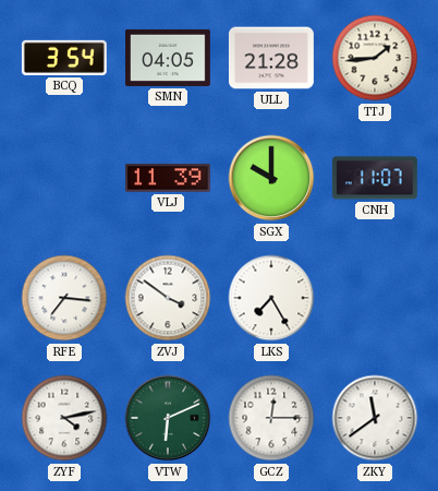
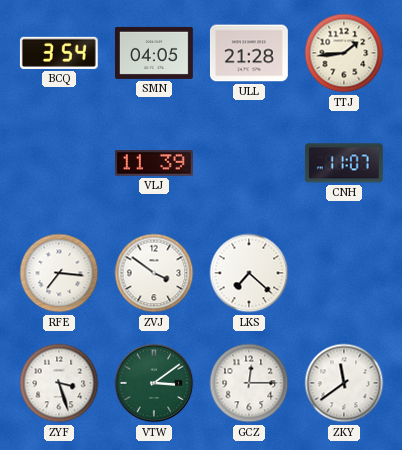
SGX: 10:00 -> none (271, 178)
LKS: 7:25 -> 7:22 (249, 273)
ZYF: 4:13 -> 3:27 (59, 383)
VTW: 6:11 -> 3:09 (154, 383)
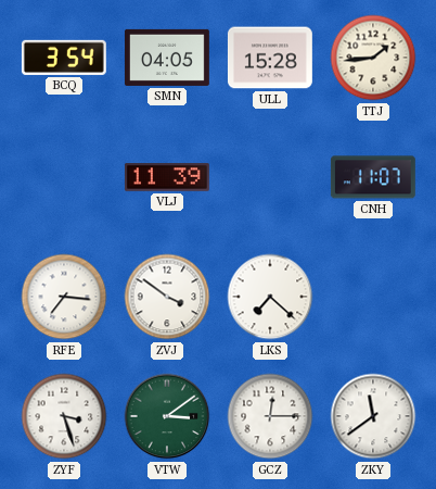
ULL: 21:28 -> 15:28 (270, 58)
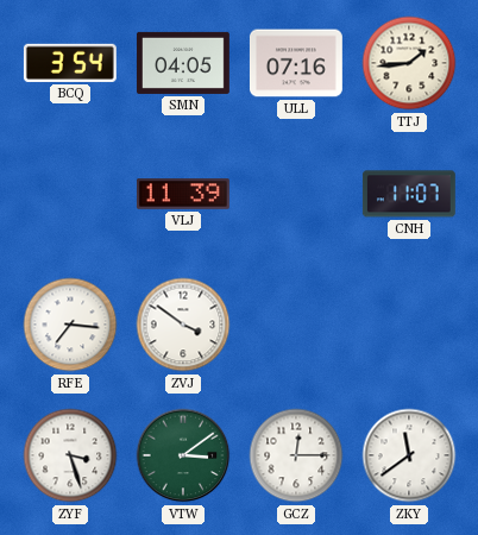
ULL: 15:28 -> 07:16 (296, 63)
LKS: 7:22 -> none (270, 297)
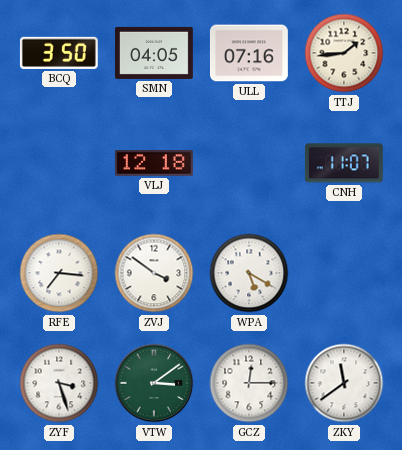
BCQ: 3:54 -> 3:50 (59, 53)
VLJ: 11:39 -> 12:18 (154, 163)
WPA: none -> 5:20 (249, 273)
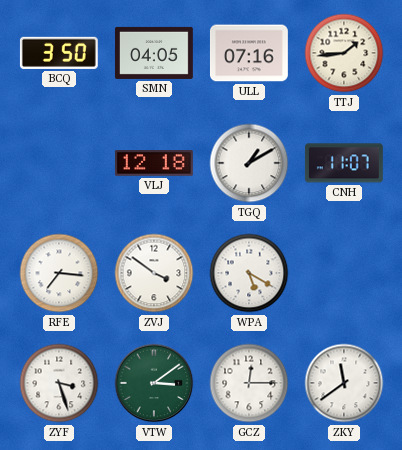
TGQ: none -> 1:10 (249, 163)
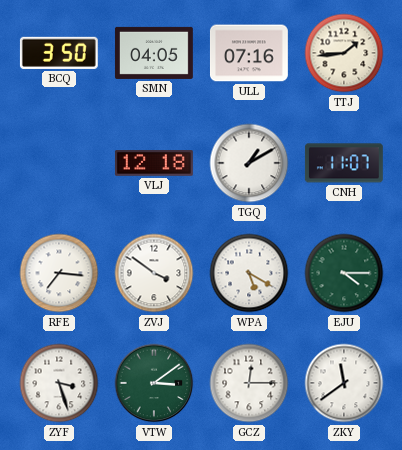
EJU: none -> 4:15 (344, 273)
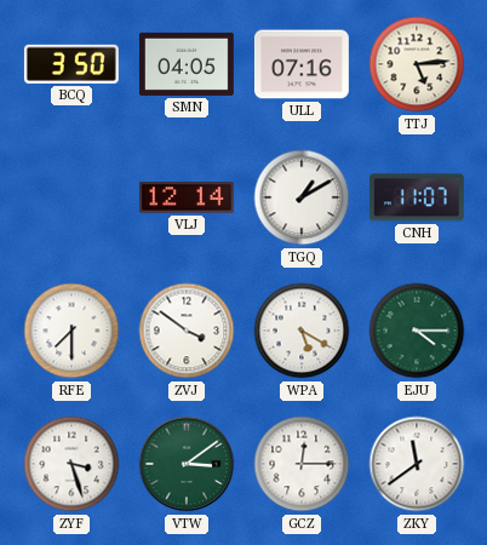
TTJ: 1:44 -> 5:14 (417, 64)
VLJ: 12:18 -> 12:14 (187, 197)
RFE: 7:16 -> 7:30 (71, 331)
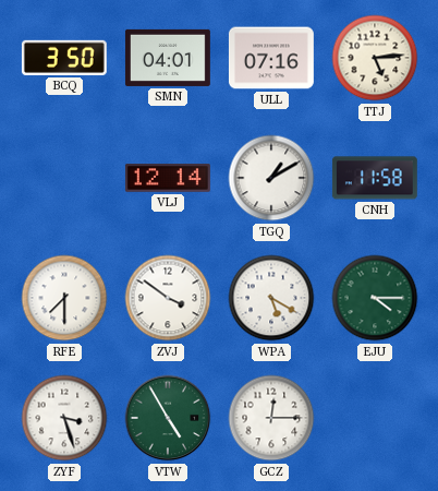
SMN: 04:05 -> 04:01 (168, 58)
CNH: 11:07 -> 11:58 (375, 178)
VTW: 3:09 -> 4:55 (168, 418)
ZKY: 11:39 -> none (417, 464)
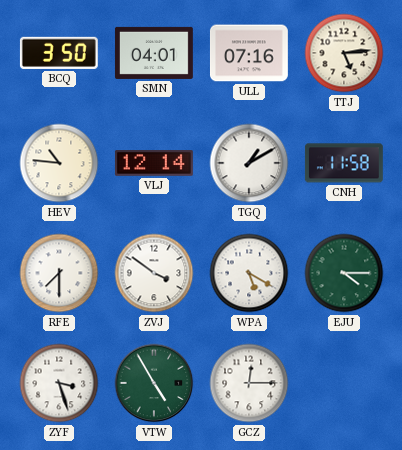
HEV: none -> 10:46 (59, 163)
